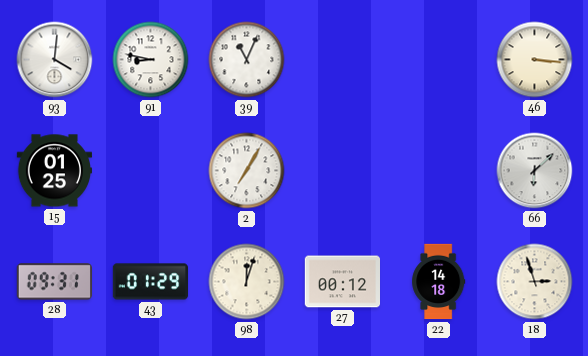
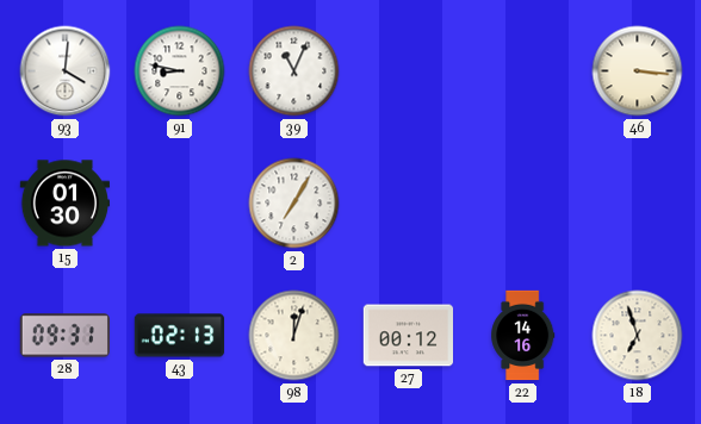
15: 01:25 -> 01:30 (64, 204)
66: 6:08 -> none (535, 171)
43: 01:29 -> 02:13 (180, 336)
22: 14:18 -> 14:16 (523, 336)
18: 2:57 -> 6:57 (638, 336)
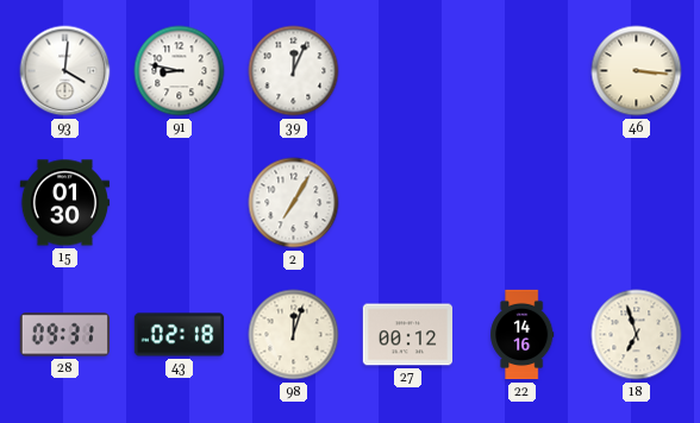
39: 11:04 -> 12:04 (294, 71)
43: 02:13 -> 02:18 (180, 335)
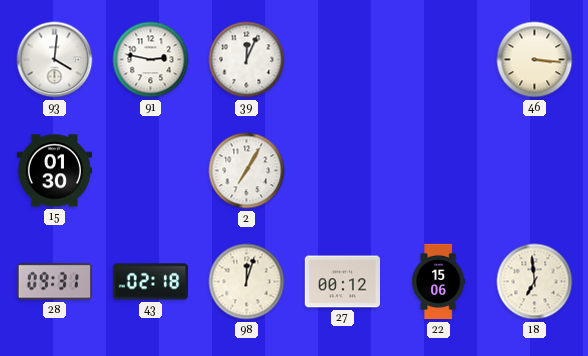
91: 8:47 -> 2:47 (151, 60)
22: 14:16 -> 15:06 (439, 282)
18: 6:57 -> 6:59 (535, 282)
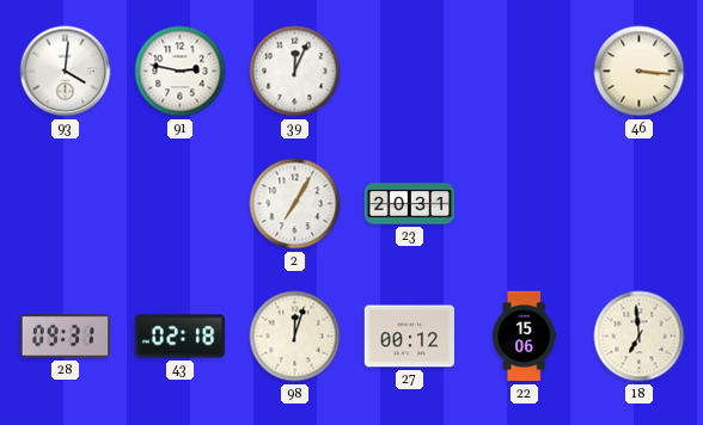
15: 01:30 -> none (54, 171)
23: none -> 20:31 (410, 204)
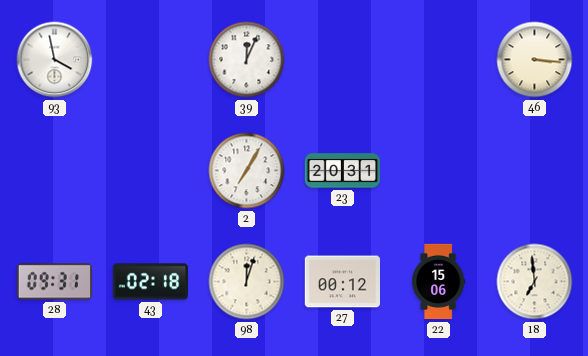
93: 4:01 -> 3:58 (55, 60)
91: 2:47 -> none (181, 72)
